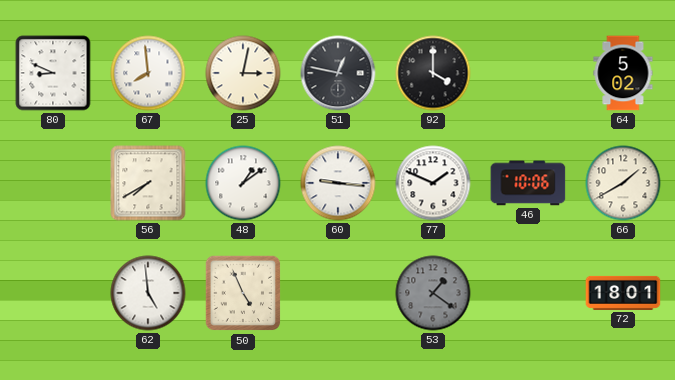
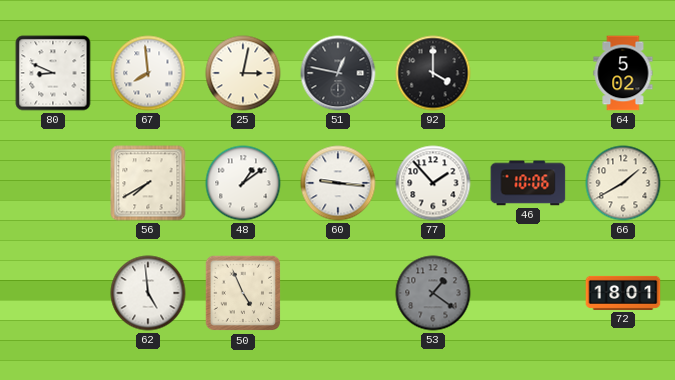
77: 1:49 -> 1:53 (433, 183)
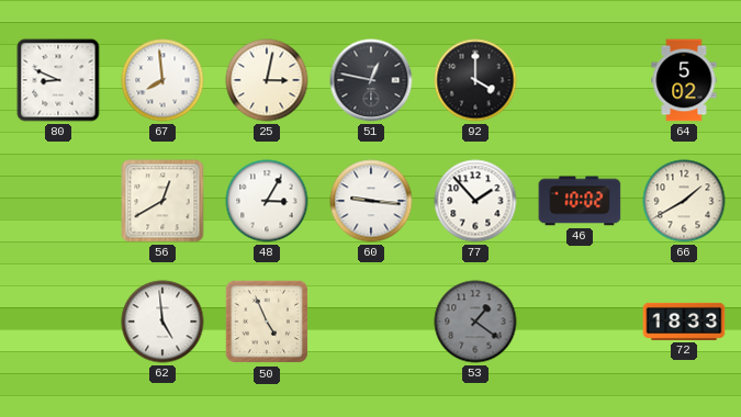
56: 7:40 -> 12:40 (162, 201)
48: 1:09 -> 3:05 (267, 201)
46: 10:06 -> 10:02 (580, 201)
72: 18:01 -> 18:33 (684, 322)
